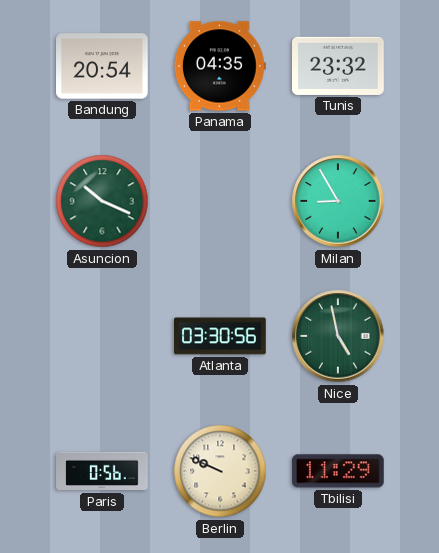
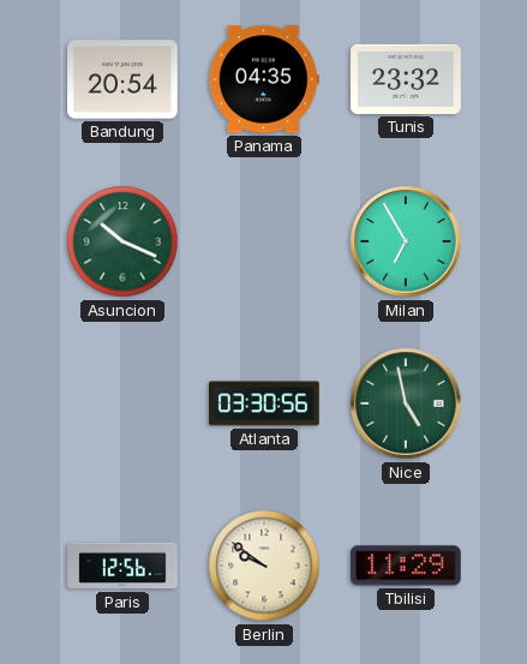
Milan: 8:55 -> 6:55 (406, 241)
Paris: 0:56 -> 12:56 (122, 566)
Berlin: 9:49 -> 9:51 (264, 566)
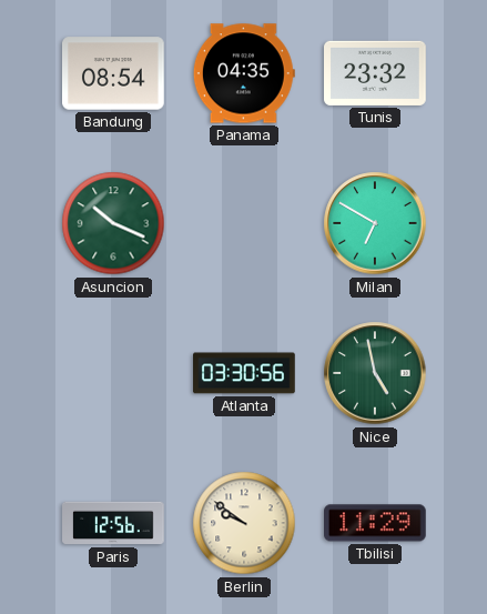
Bandung: 20:54 -> 08:54 (114, 73)
Milan: 6:55 -> 6:50 (375, 223)
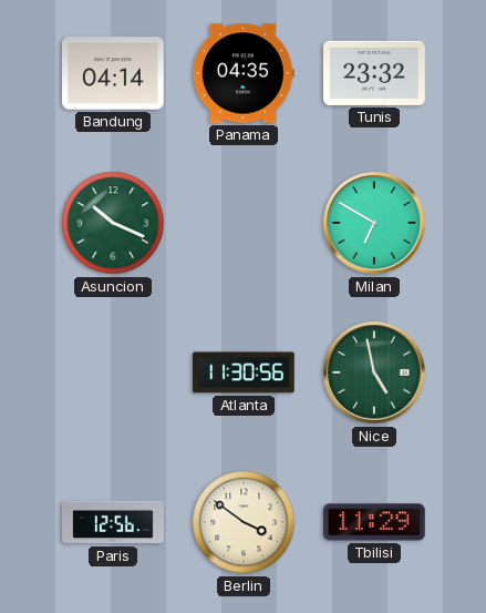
Bandung: 08:54 -> 04:14 (114, 73)
Atlanta: 03:30 -> 11:30 (245, 372)
Berlin: 9:51 -> 3:51 (244, 522)
